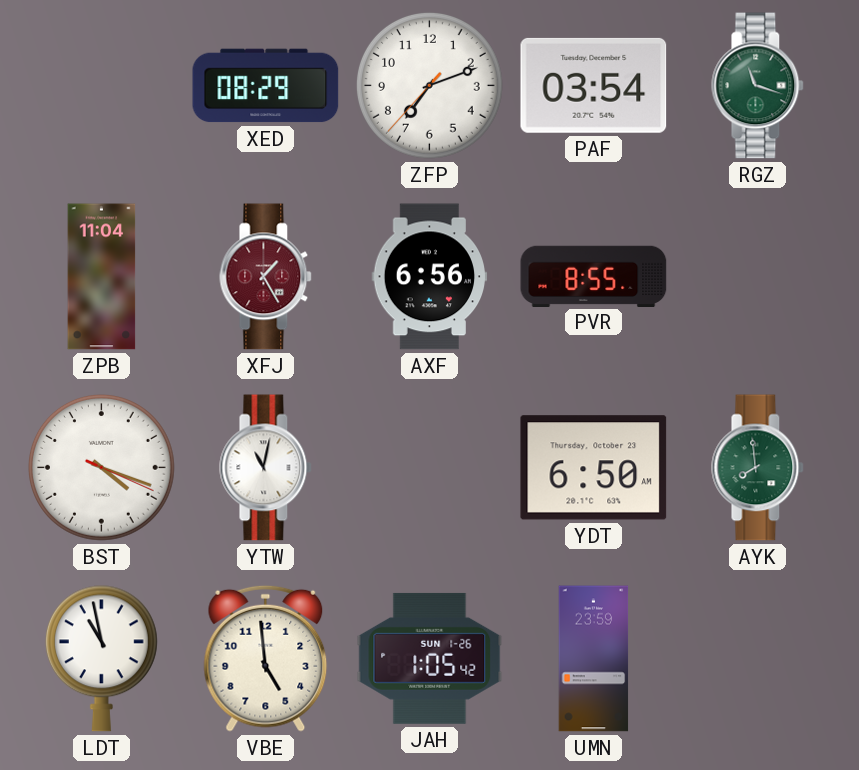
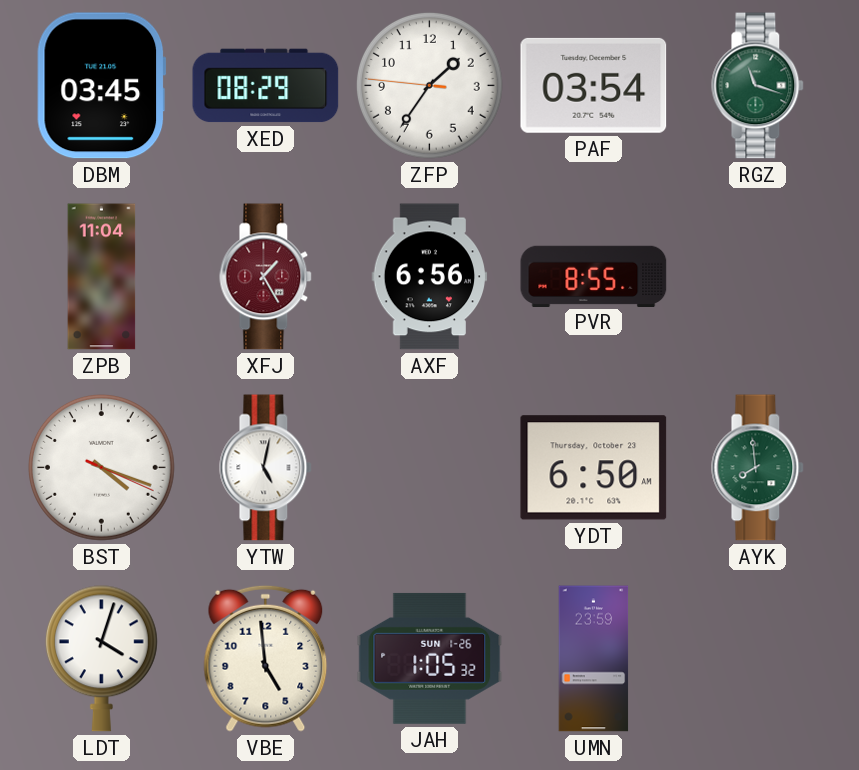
DBM: none -> 03:45 (102, 86)
ZFP: 7:11 -> 1:35 (429, 85)
YTW: 11:02 -> 5:02 (266, 468)
LDT: 10:58 -> 4:03 (101, 659)
JAH: 1:05:42 -> 1:05:32 (430, 658)
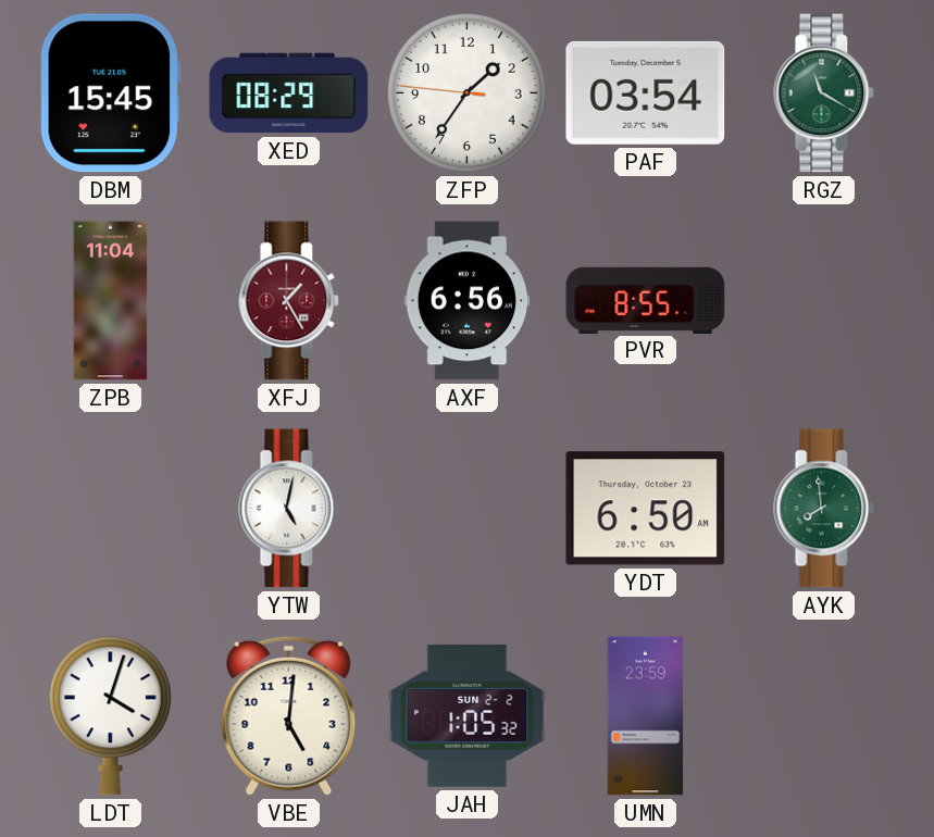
DBM: 03:45 -> 15:45 (111, 93)
RGZ: 11:18 -> 11:20 (824, 93)
BST: 4:18 -> none (101, 467)
VBE: 4:59 -> 5:01 (289, 715)
JAH date: SUN 1-26 -> SUN 2-2 (468, 715)
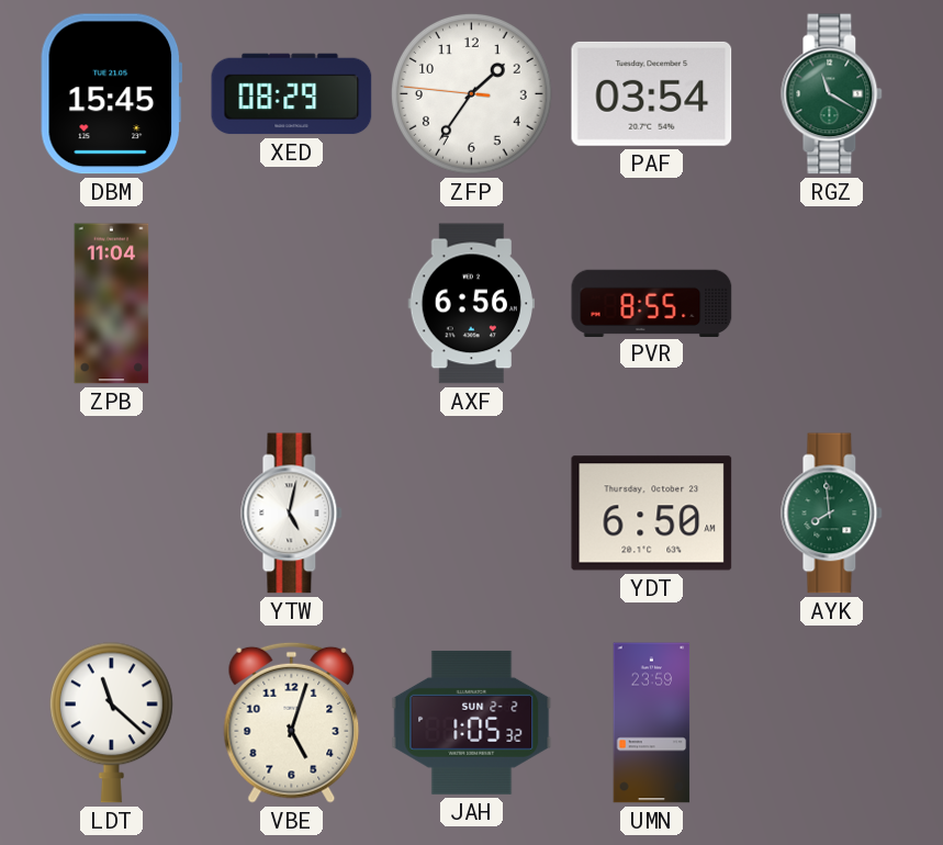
XFJ: 1:25 -> none (289, 301)
LDT: 4:03 -> 11:22 (111, 723)
VBE: 5:01 -> 5:03 (292, 722)
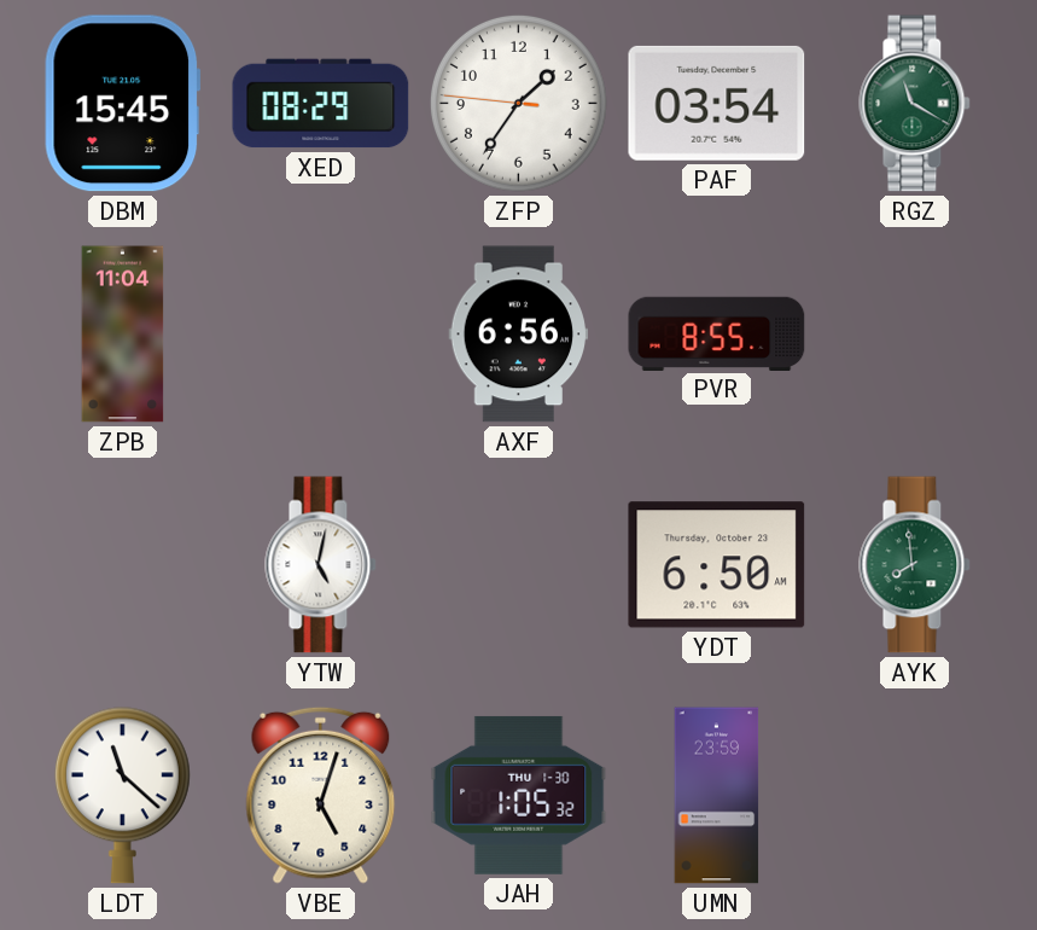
JAH date: SUN 2-2 -> THU 1-30 (519, 795)
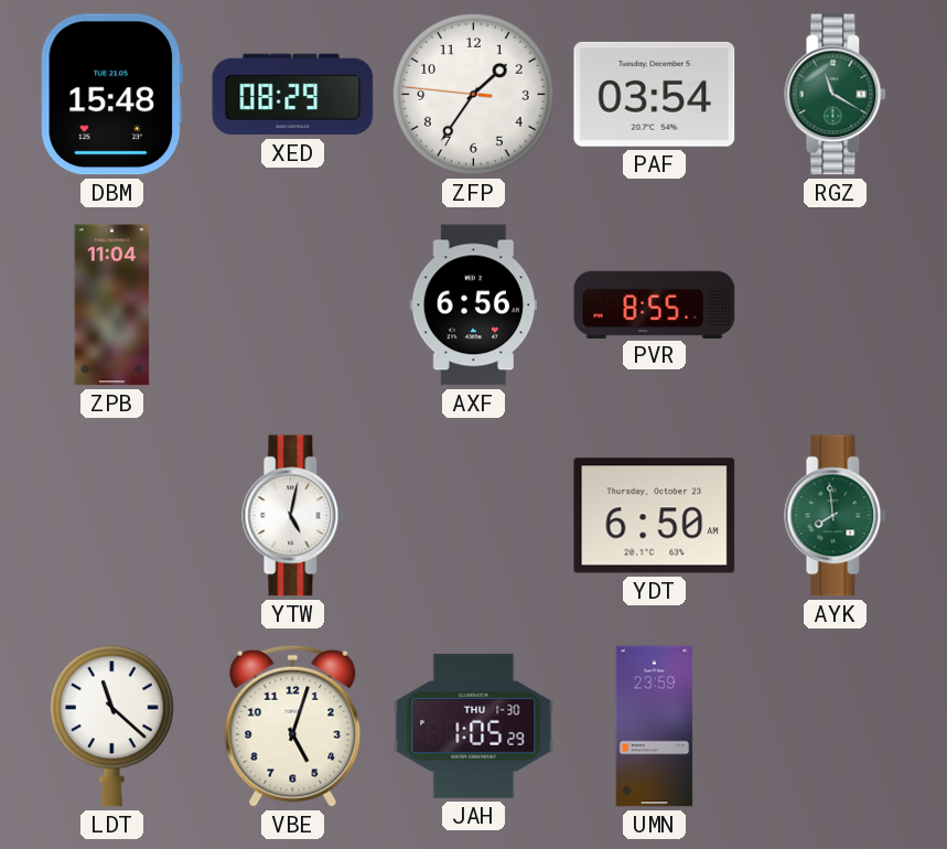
DBM: 15:45 -> 15:48 (112, 95)
JAH: 1:05:32 -> 1:05:29 (474, 726)
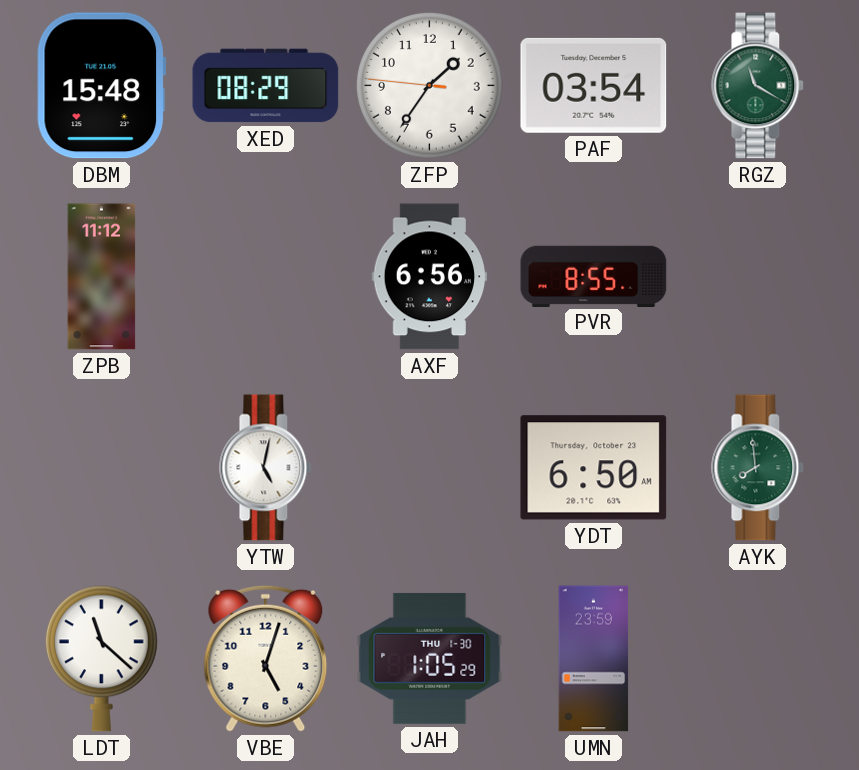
ZPB: 11:04 -> 11:12 (102, 277)
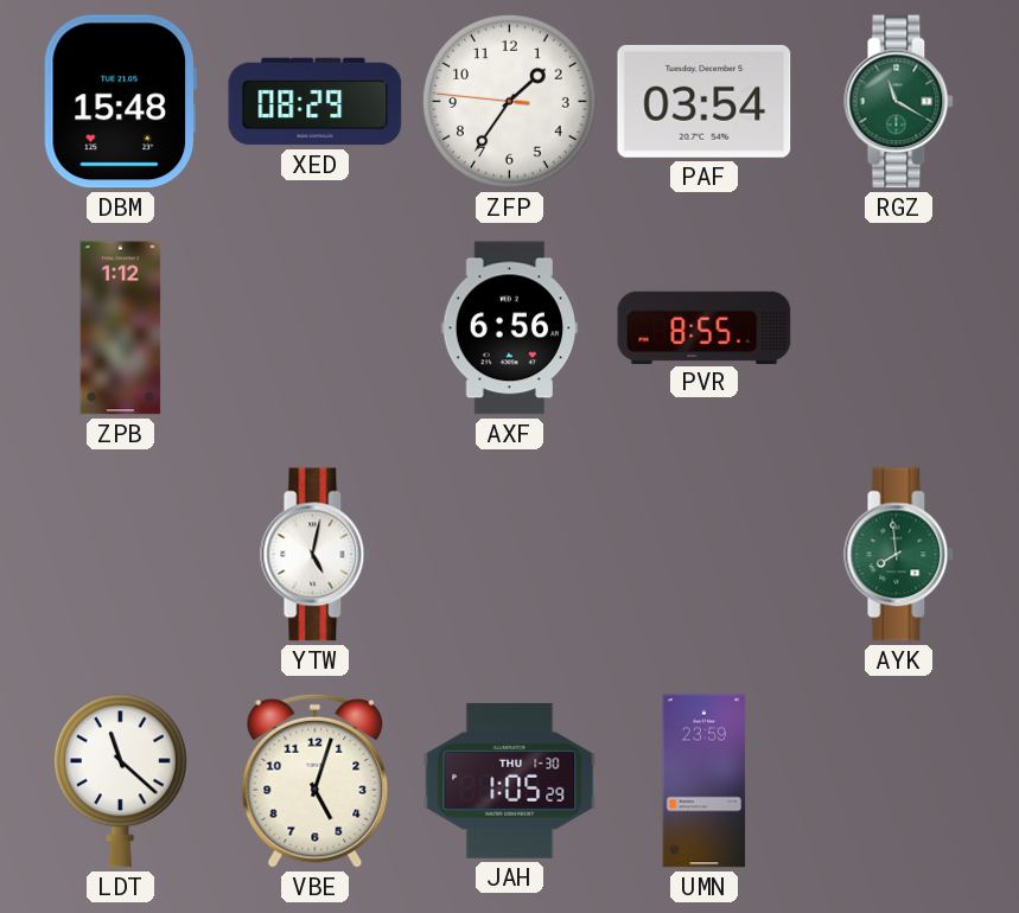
ZPB: 11:12 -> 1:12 (121, 328)
YDT: 6:50 -> none (594, 468)
